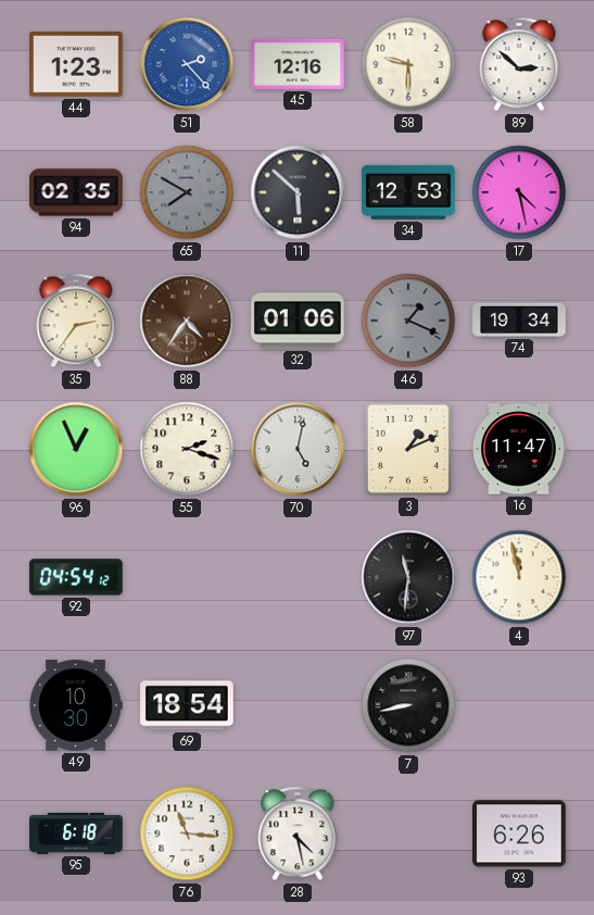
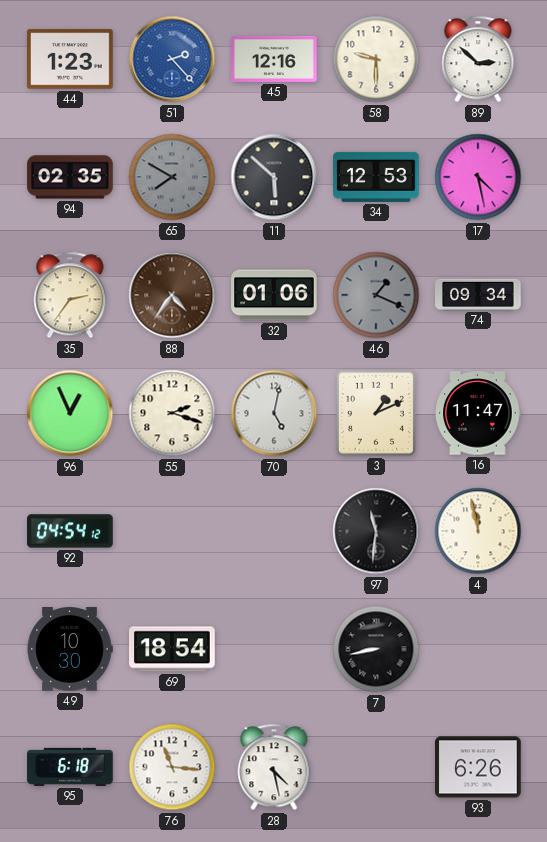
74: 19:34 -> 09:34 (478, 294)
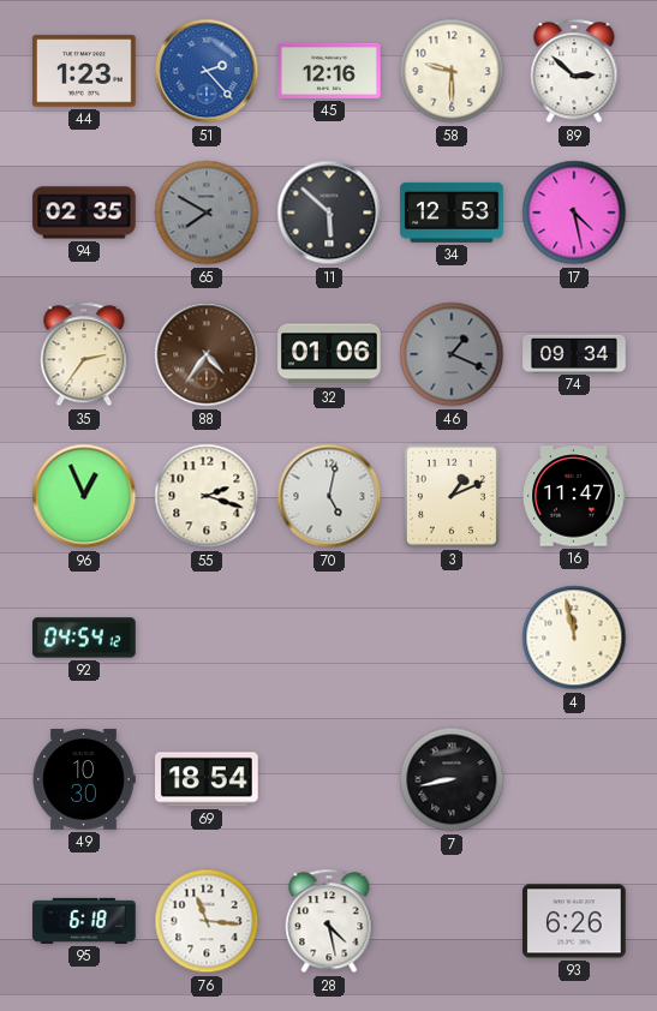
97: 11:31 -> none (376, 531)
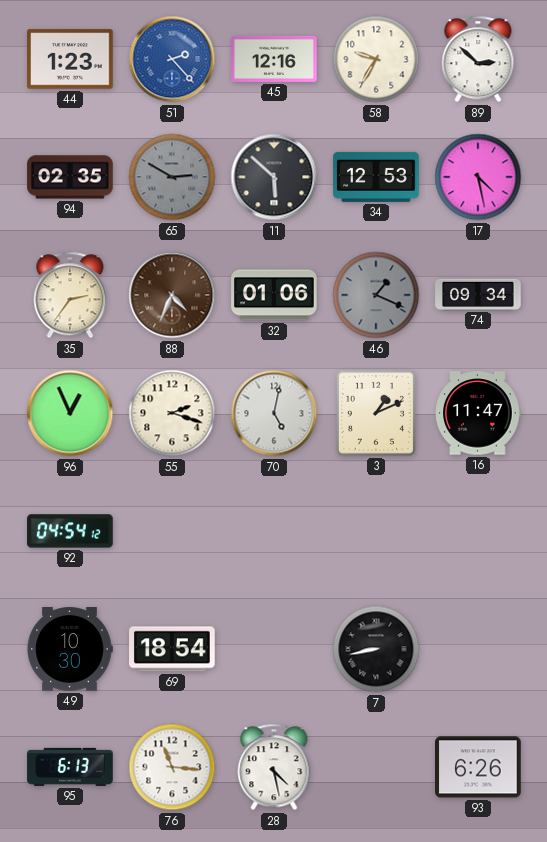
58: 9:30 -> 9:35 (376, 59)
65: 7:50 -> 2:50 (172, 177)
88: 4:36 -> 4:34 (172, 295)
4: 11:58 -> none (574, 638)
95: 6:18 -> 6:13 (70, 767)
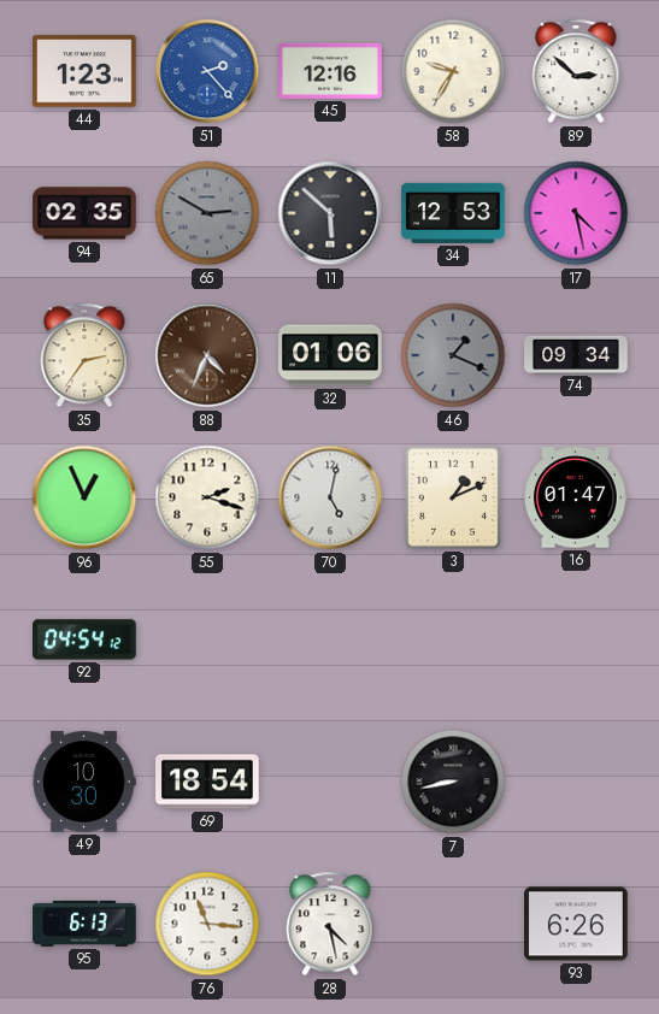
16: 11:47 -> 01:47 (576, 497)
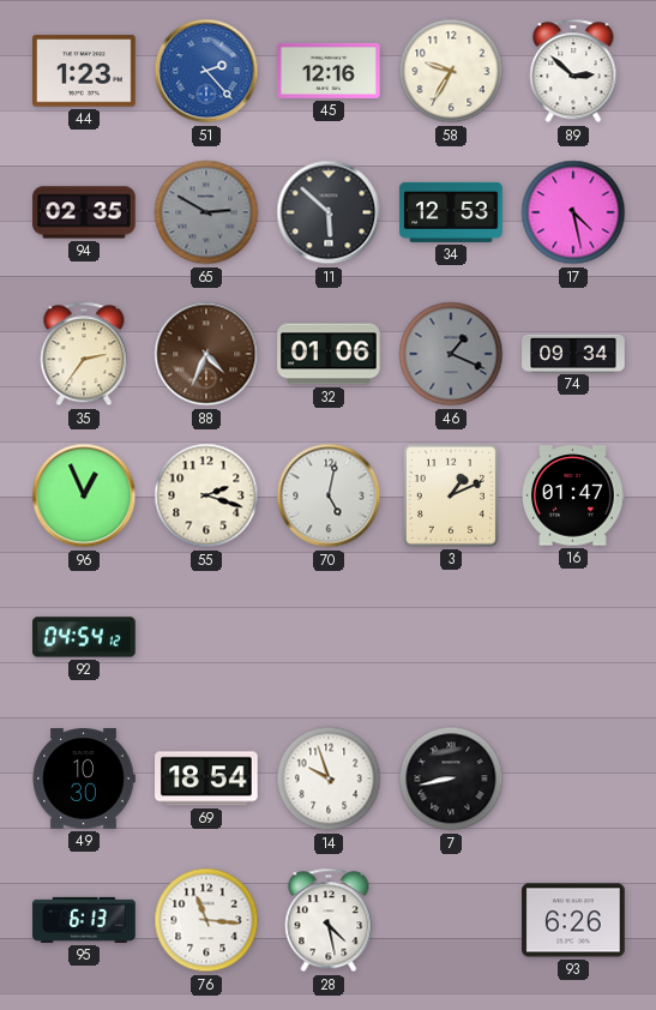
14: none -> 9:57 (329, 778)
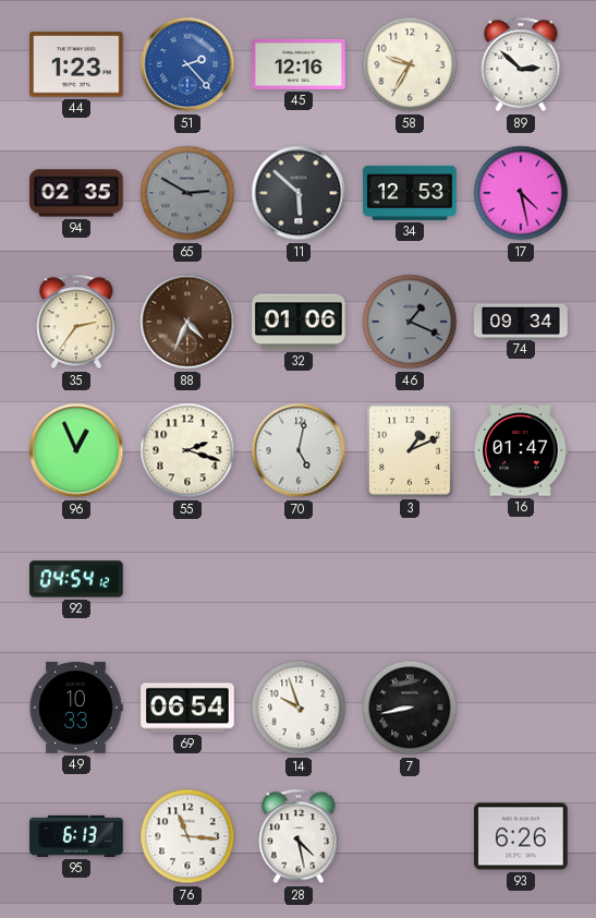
49: 10:30 -> 10:33 (76, 708)
69: 18:54 -> 06:54 (187, 708)
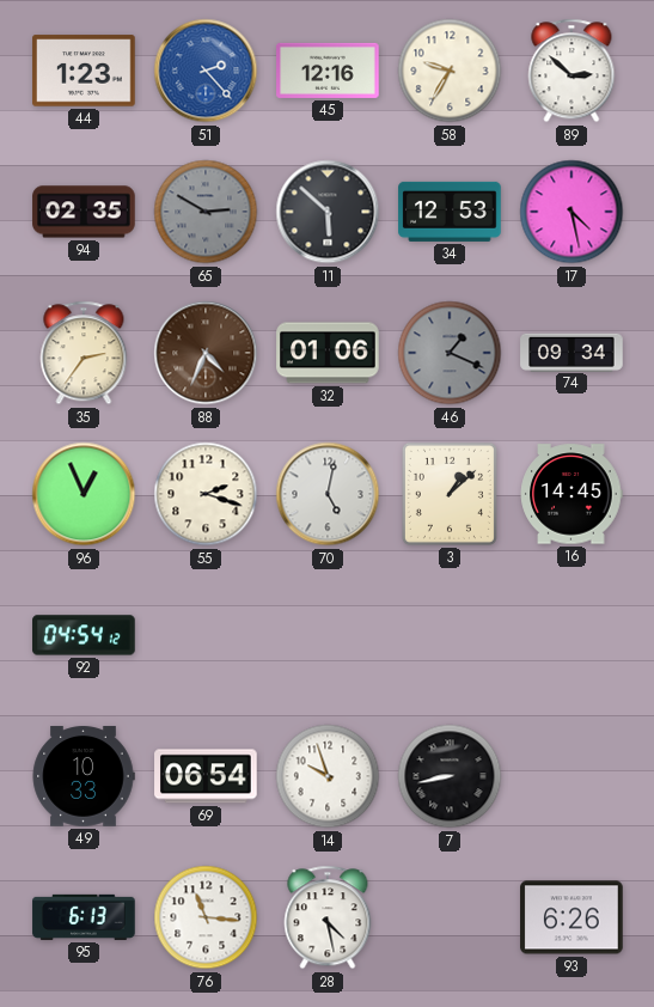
3: 1:11 -> 1:08 (450, 494)
16: 01:47 -> 14:45 (572, 494)
